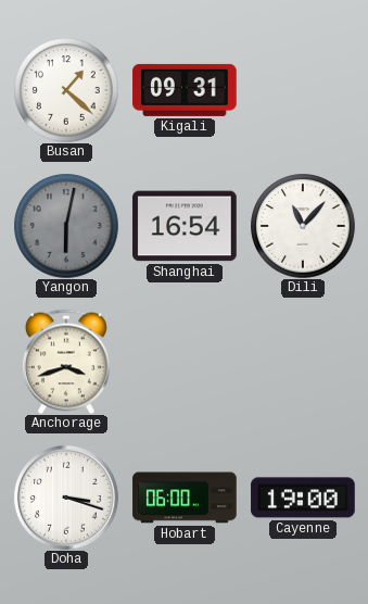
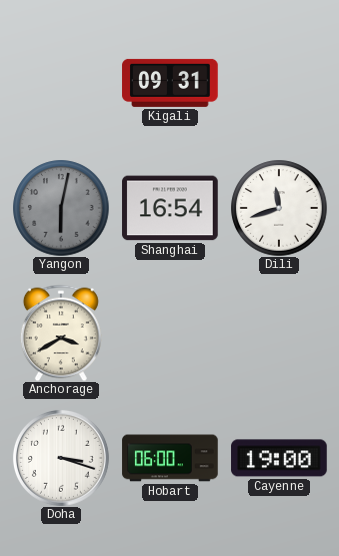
Busan: 1:22 -> none (66, 90)
Dili: 11:07 -> 11:42 (279, 208)
Anchorage: 3:42 -> 3:40 (61, 333)
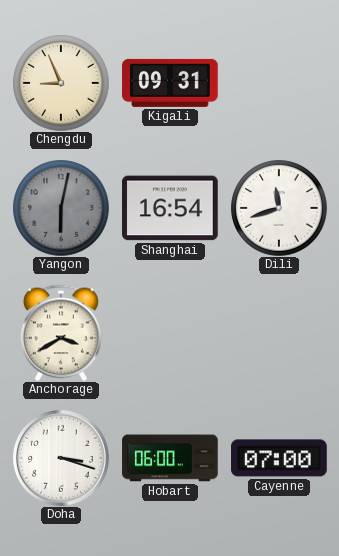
Chengdu: none -> 8:56 (61, 83)
Cayenne: 19:00 -> 07:00 (279, 458)
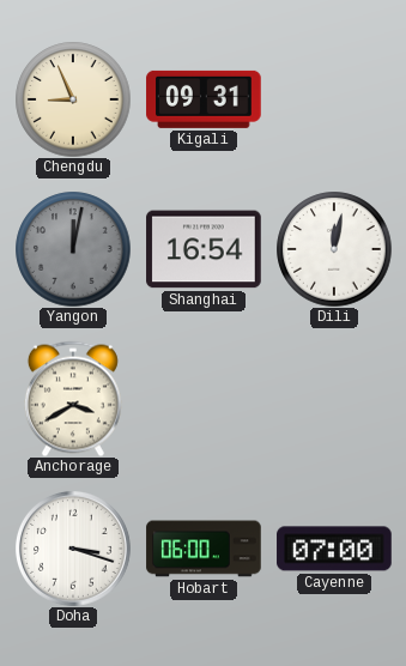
Yangon: 6:02 -> 12:02 (73, 249)
Dili: 11:42 -> 12:02 (334, 249)
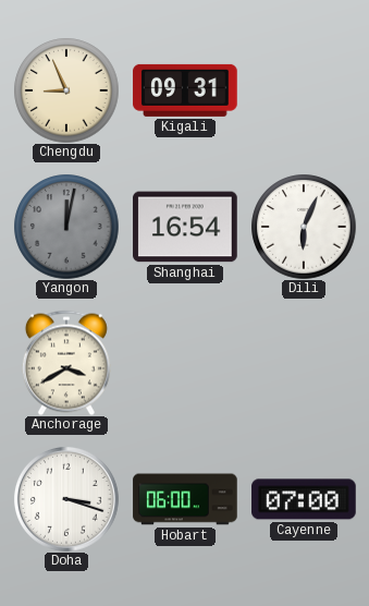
Dili: 12:02 -> 6:04 (304, 227)
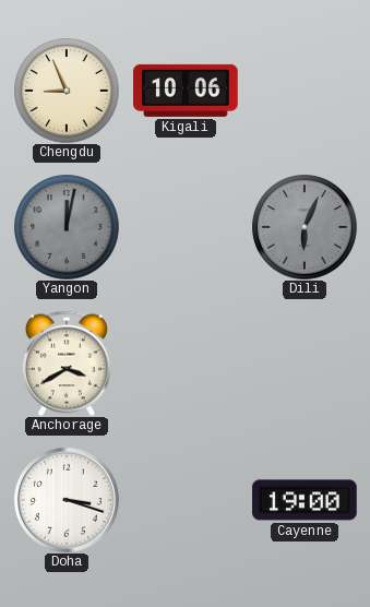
Kigali: 09:31 -> 10:06 (186, 91)
Shanghai: 16:54 -> none (185, 227)
Dili dial: white -> grey (305, 227)
Hobart: 06:00 -> none (185, 499)
Cayenne: 07:00 -> 19:00 (305, 500)
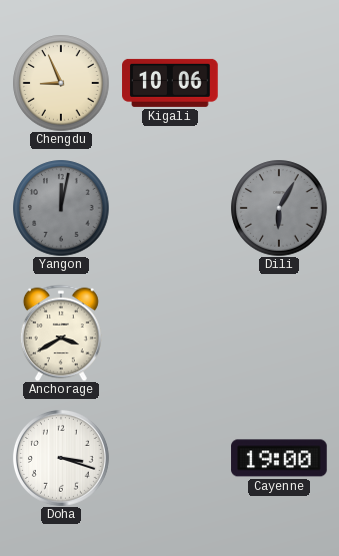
Dili: 6:04 -> 6:05 (279, 208)
